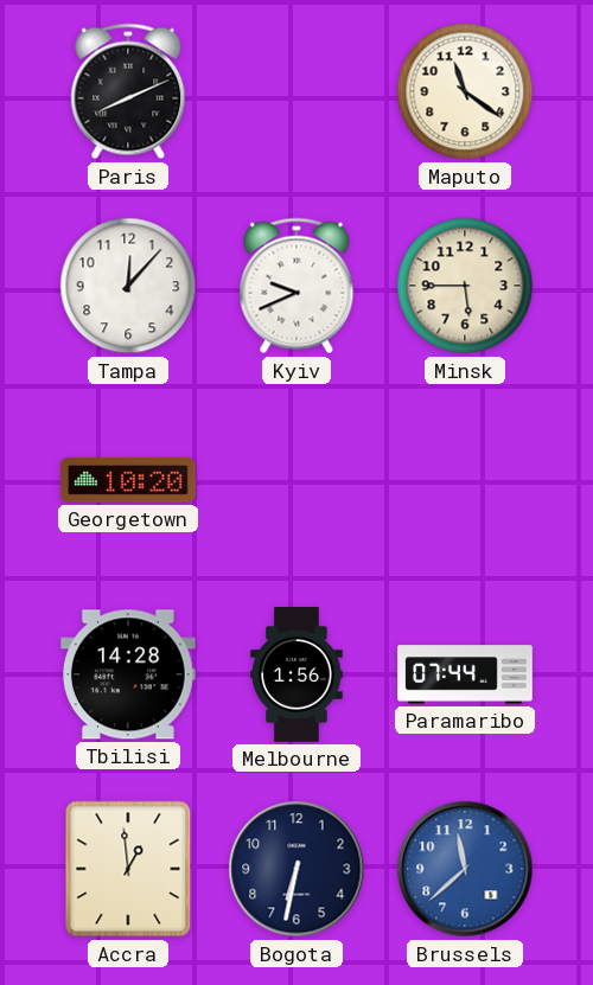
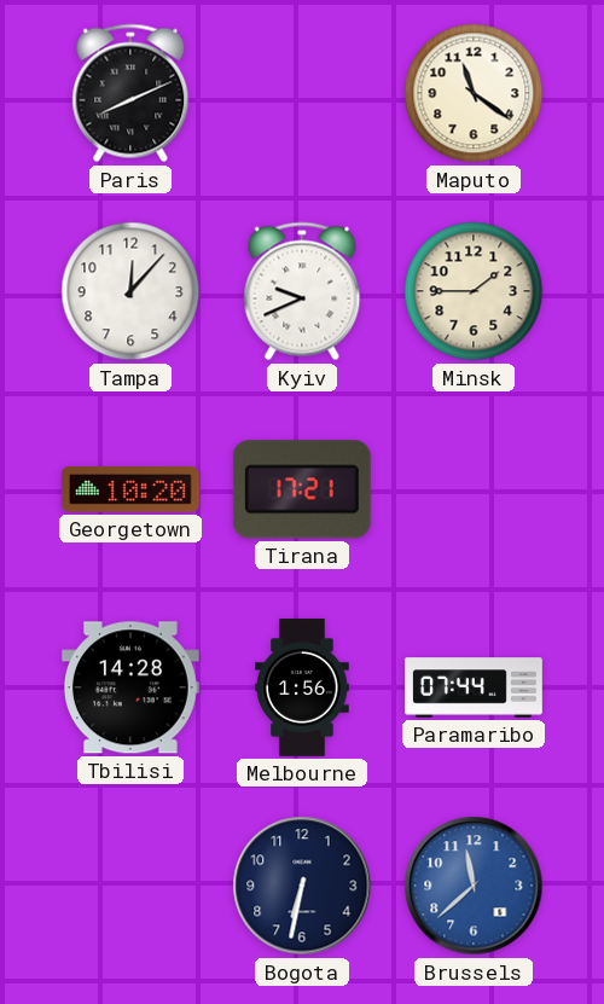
Minsk: 5:45 -> 1:45 (474, 291)
Tirana: none -> 17:21 (302, 489)
Accra: 12:59 -> none (128, 869)
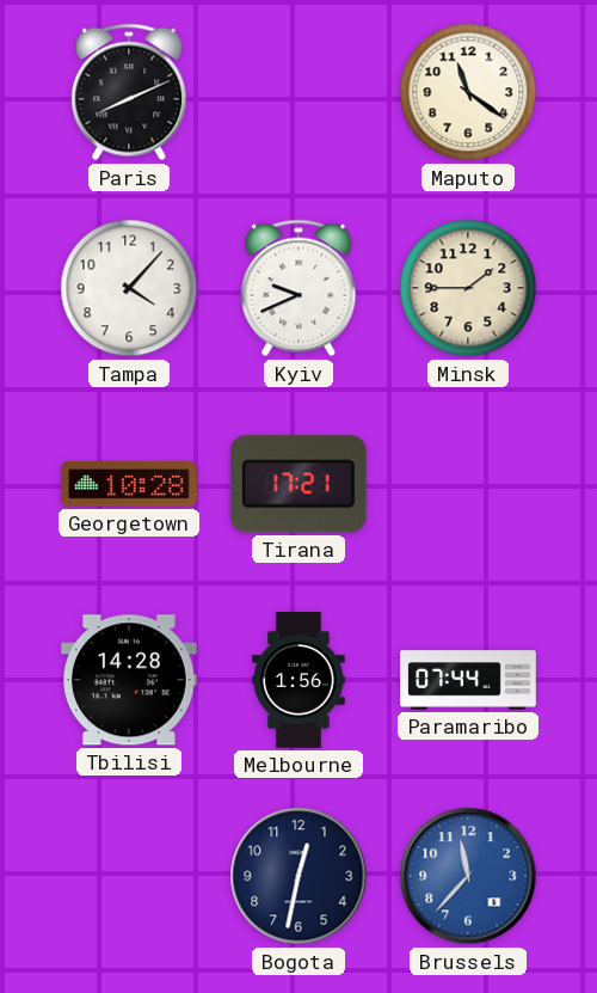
Tampa: 12:07 -> 4:07 (129, 288)
Georgetown: 10:20 -> 10:28 (130, 484)
Bogota: 6:32 -> 12:32 (298, 876)
Brussels: 11:38 -> 11:37 (468, 876)
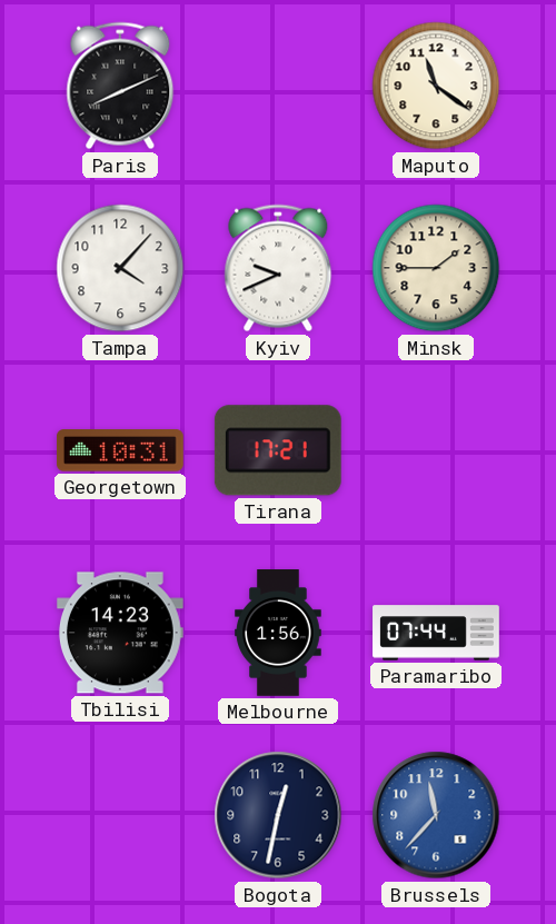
Georgetown: 10:28 -> 10:31 (121, 450)
Tbilisi: 14:28 -> 14:23 (120, 633)
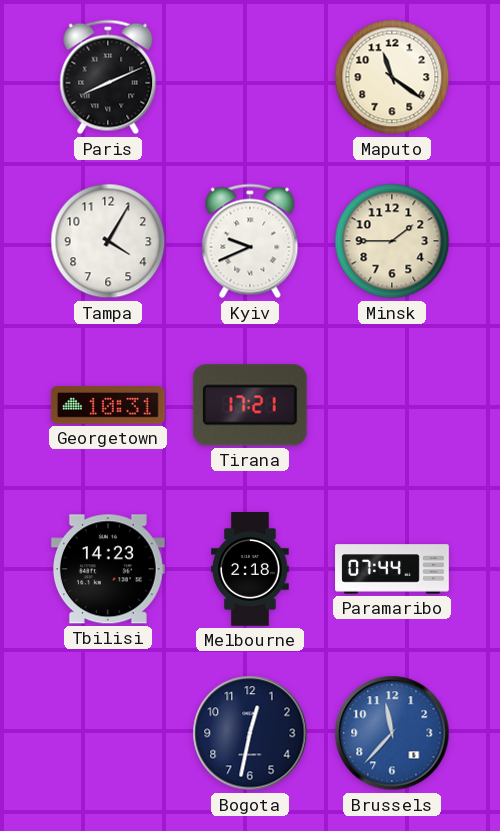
Tampa: 4:07 -> 4:05 (108, 241)
Melbourne: 1:56 -> 2:18 (250, 569)
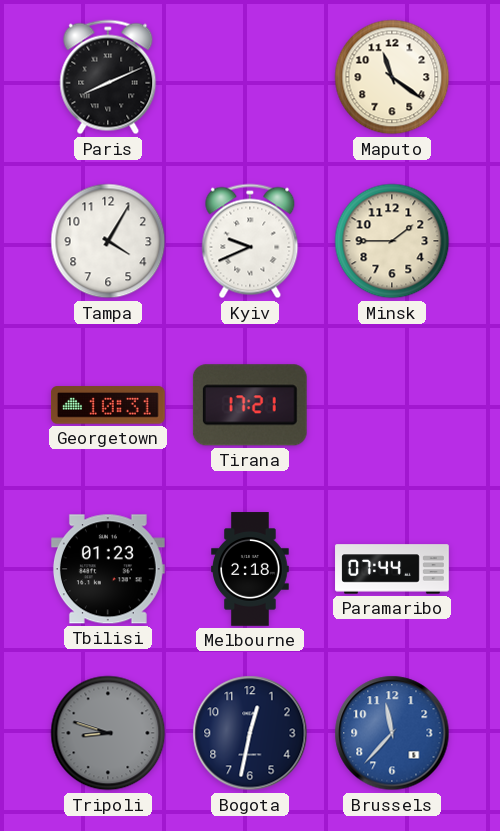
Tbilisi: 14:23 -> 01:23 (108, 569)
Tripoli: none -> 8:48 (108, 733)
